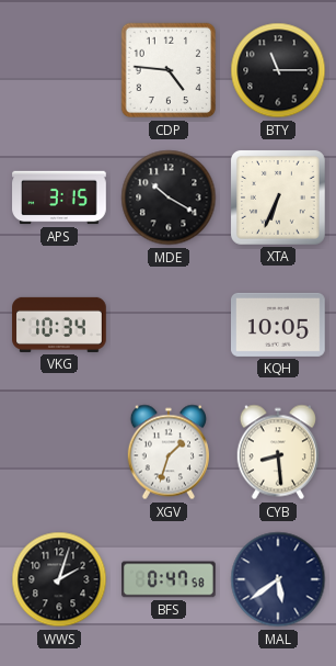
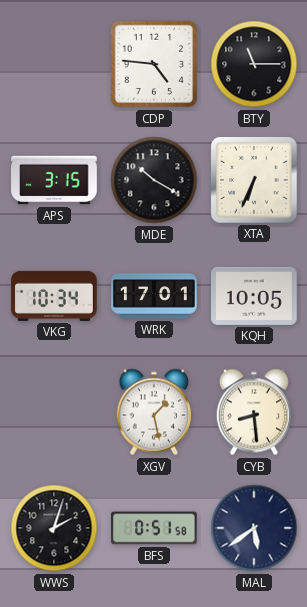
WRK: none -> 17:01 (154, 296)
XGV: 1:33 -> 1:28 (153, 412)
BFS: 0:47 -> 0:51 (155, 528)
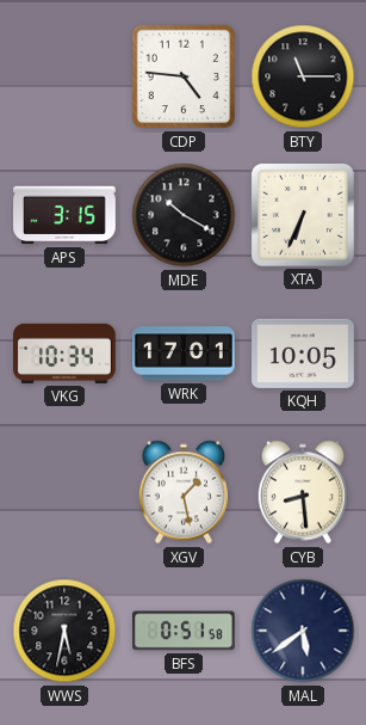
WWS: 2:03 -> 5:32 (64, 631)
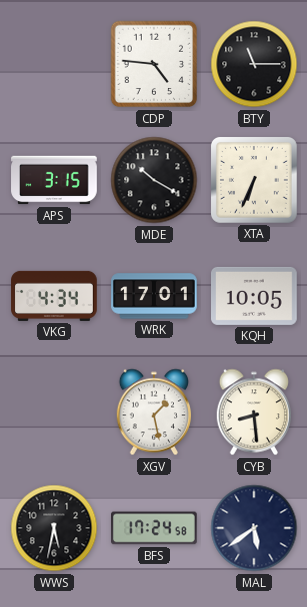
VKG: 10:34 -> 4:34 (54, 296)
BFS: 0:51 -> 17:24 (155, 528)
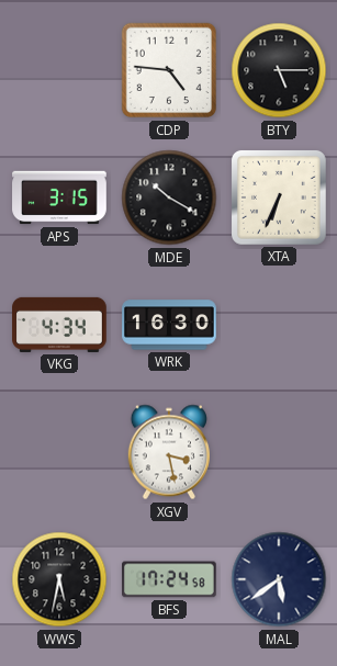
BTY: 11:15 -> 5:15 (279, 70)
WRK: 17:01 -> 16:30 (169, 325)
KQH: 10:05 -> none (255, 296)
XGV: 1:28 -> 3:28 (168, 452)
CYB: 8:29 -> none (253, 412)
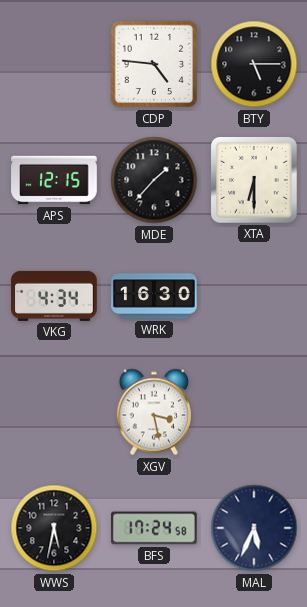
APS: 3:15 -> 12:15 (54, 180)
MDE: 10:20 -> 1:37 (154, 180)
XTA: 6:34 -> 6:30 (254, 180)
MAL: 5:39 -> 5:34 (254, 528)
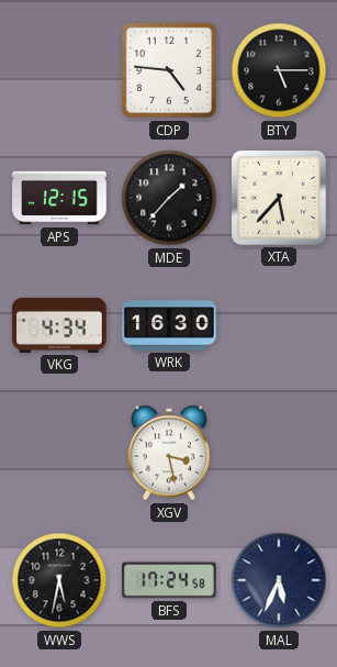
XTA: 6:30 -> 5:37 (279, 198)
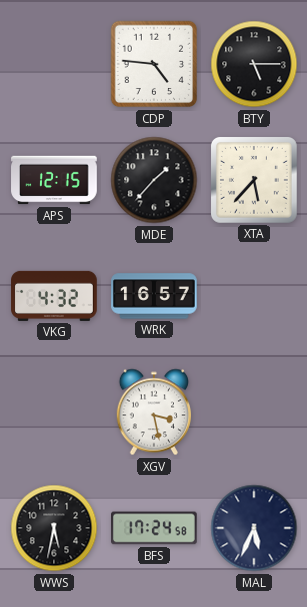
VKG: 4:34 -> 4:32 (54, 296)
WRK: 16:30 -> 16:57 (154, 296)
